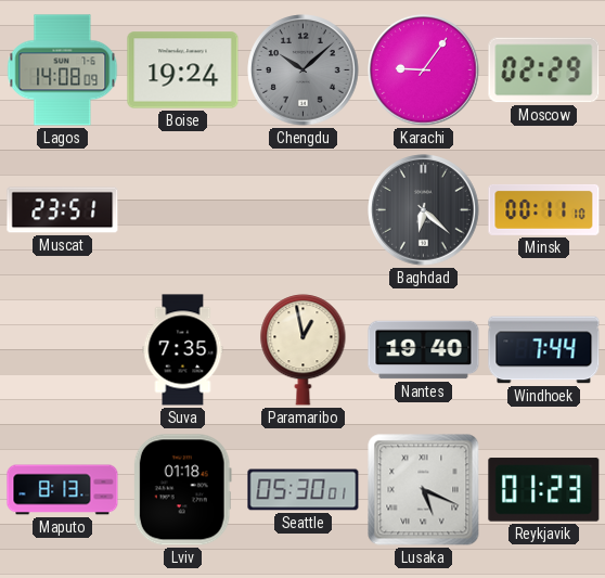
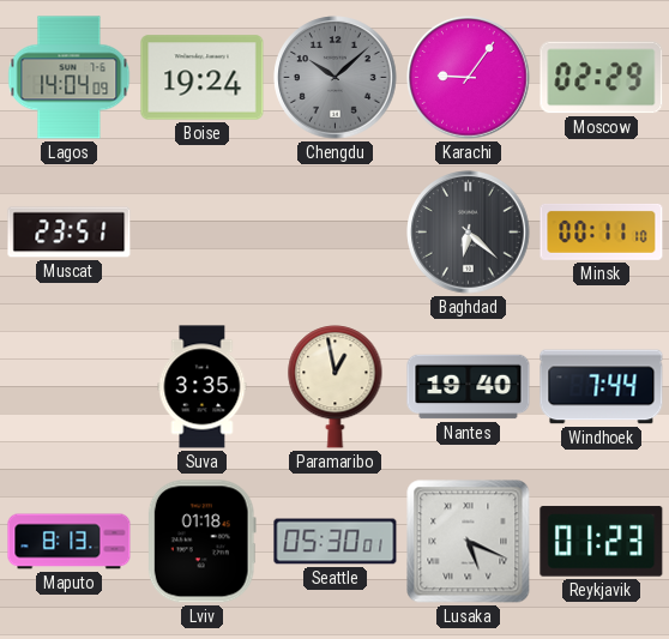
Lagos: 14:08 -> 14:04 (70, 78)
Suva: 7:35 -> 3:35 (203, 387)
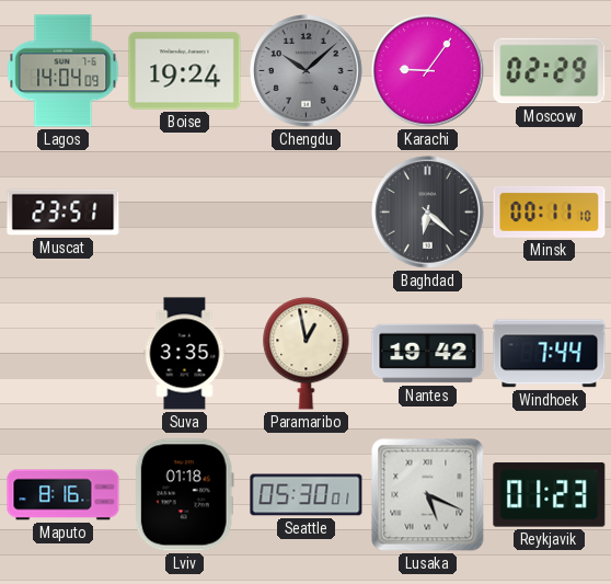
Nantes: 19:40 -> 19:42 (428, 354)
Maputo: 8:13 -> 8:16 (64, 495)
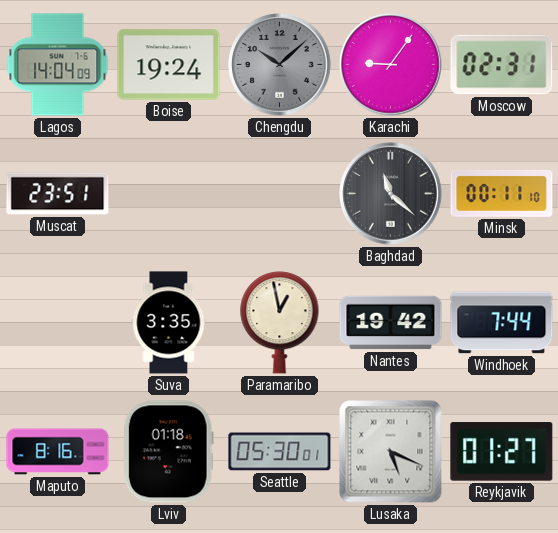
Moscow: 02:29 -> 02:31 (502, 65)
Baghdad: 6:22 -> 11:22 (391, 194)
Reykjavik: 01:23 -> 01:27 (502, 452)
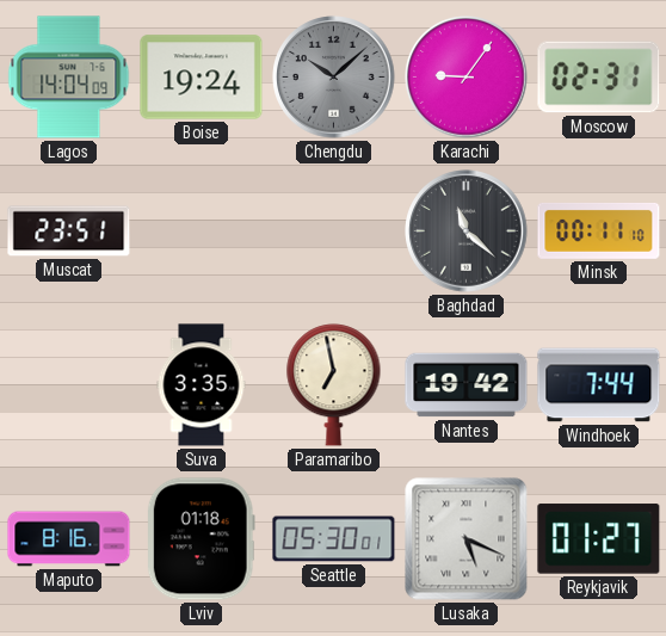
Paramaribo: 12:58 -> 6:58 (334, 385)
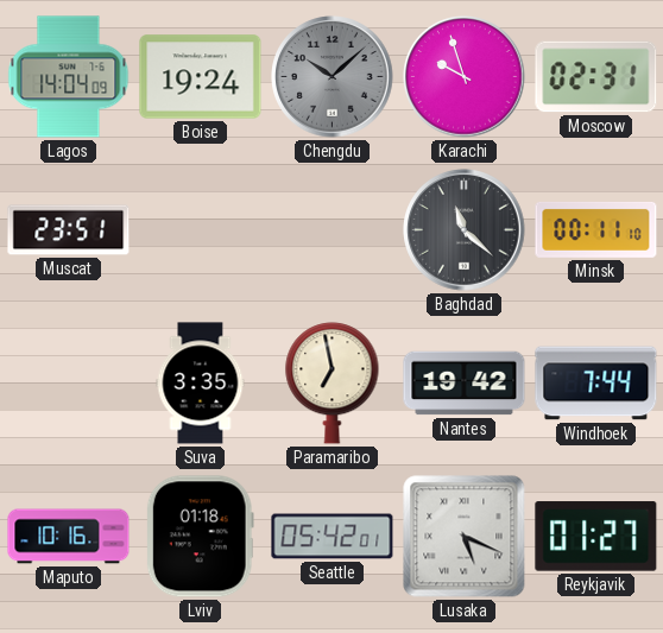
Karachi: 9:06 -> 9:57 (465, 77)
Maputo: 8:16 -> 10:16 (69, 537)
Seattle: 05:30 -> 05:42 (333, 537)
